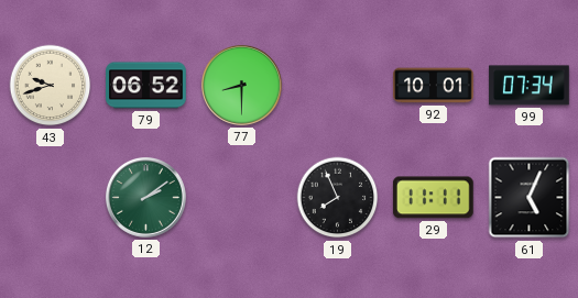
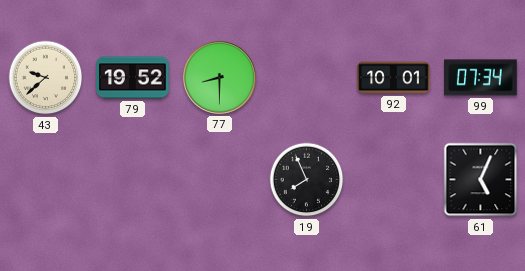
43: 9:42 -> 9:38 (46, 78)
79: 06:52 -> 19:52 (133, 78)
12: 2:09 -> none (145, 197)
29: 11:11 -> none (433, 198)
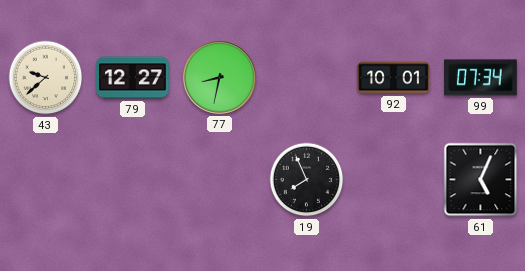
79: 19:52 -> 12:27 (133, 78)
77: 8:30 -> 8:32 (219, 77)
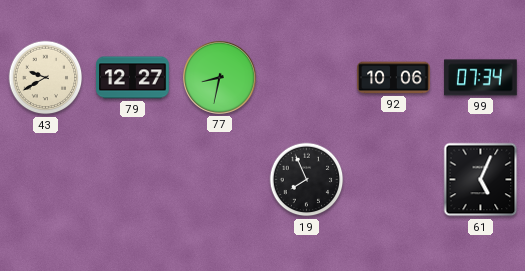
43: 9:38 -> 9:40 (46, 78)
92: 10:01 -> 10:06 (394, 78)
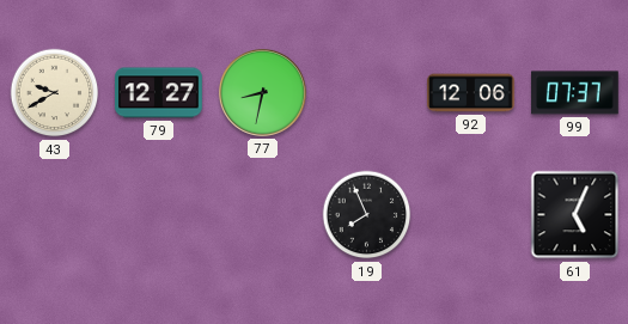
92: 10:06 -> 12:06 (471, 93)
99: 07:34 -> 07:37 (575, 93)
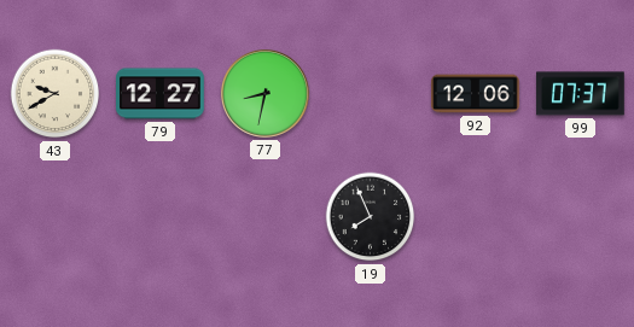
61: 5:04 -> none (575, 215)
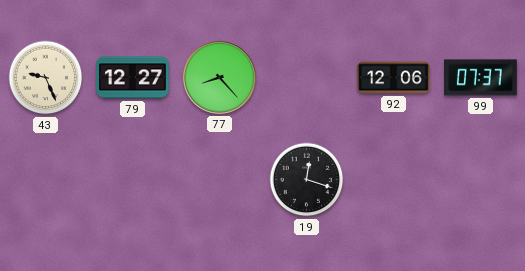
43: 9:40 -> 9:26 (46, 78)
77: 8:32 -> 8:23 (219, 77)
19: 7:56 -> 12:18 (307, 180)
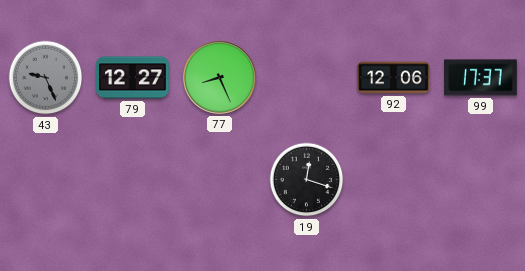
43 dial: cream -> grey (46, 78)
77: 8:23 -> 8:26 (219, 77)
99: 07:37 -> 17:37 (481, 78)
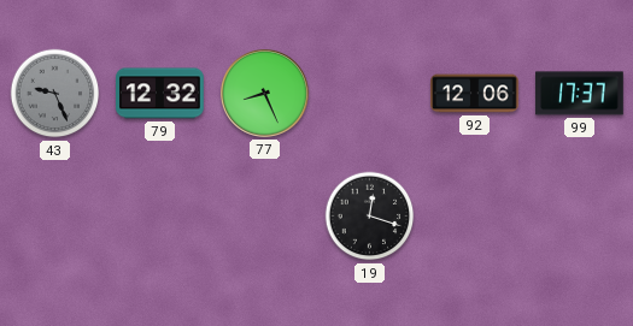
79: 12:27 -> 12:32 (160, 94)
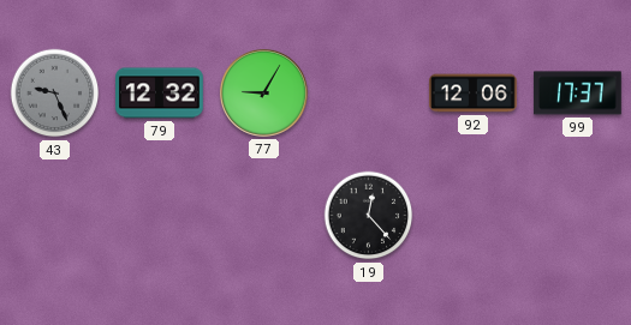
77: 8:26 -> 9:05 (263, 92)
19: 12:18 -> 12:23 (369, 216)
